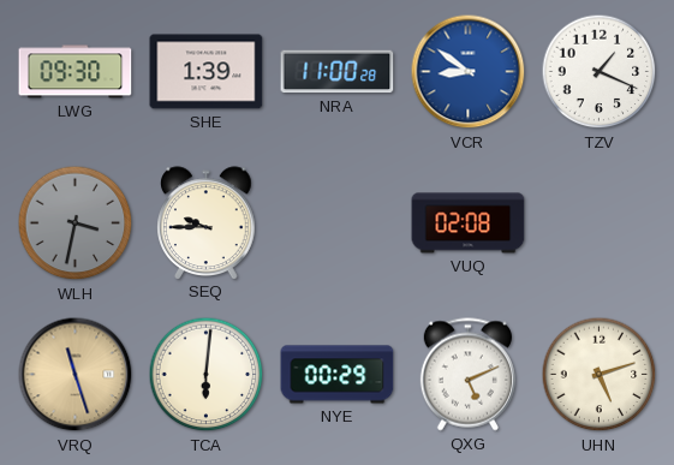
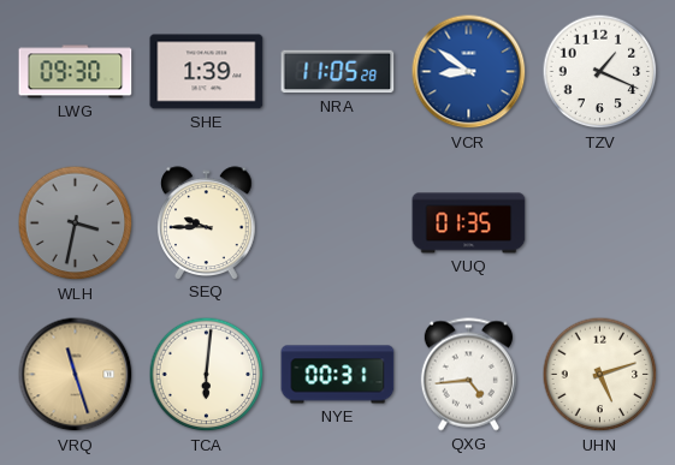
NRA: 11:00 -> 11:05 (338, 72)
VUQ: 02:08 -> 01:35 (469, 223)
NYE: 00:29 -> 00:31 (338, 375)
QXG: 5:11 -> 4:44 (468, 375)
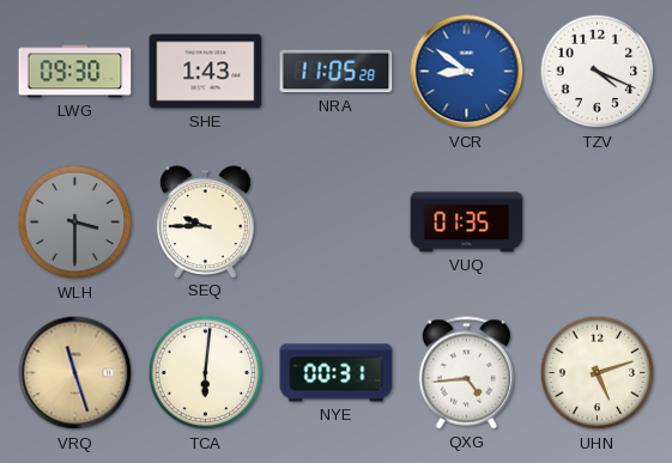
SHE: 1:39 -> 1:43 (206, 72)
TZV: 1:19 -> 4:19 (598, 72)
WLH: 3:32 -> 3:30 (75, 223)
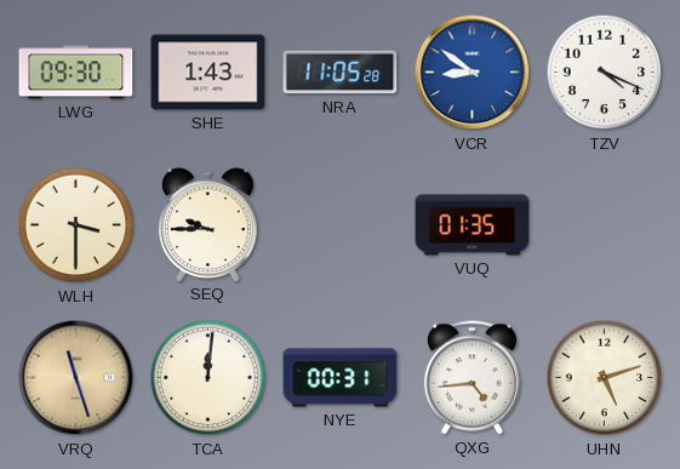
WLH dial: grey -> cream (76, 225)
TCA: 6:01 -> 12:01 (208, 378)
